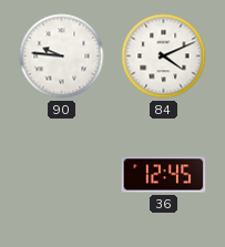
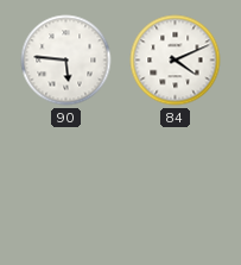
90: 9:46 -> 5:46 (66, 61)
36: 12:45 -> none (164, 175)
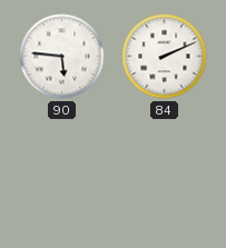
84: 4:11 -> 2:11 (165, 57)
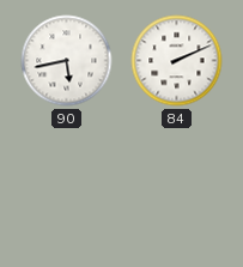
90: 5:46 -> 5:43 (67, 61)
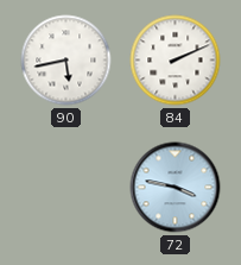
72: none -> 3:47 (176, 188)
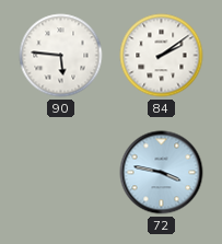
90: 5:43 -> 5:46 (61, 56)
84: 2:11 -> 2:09 (162, 56)
